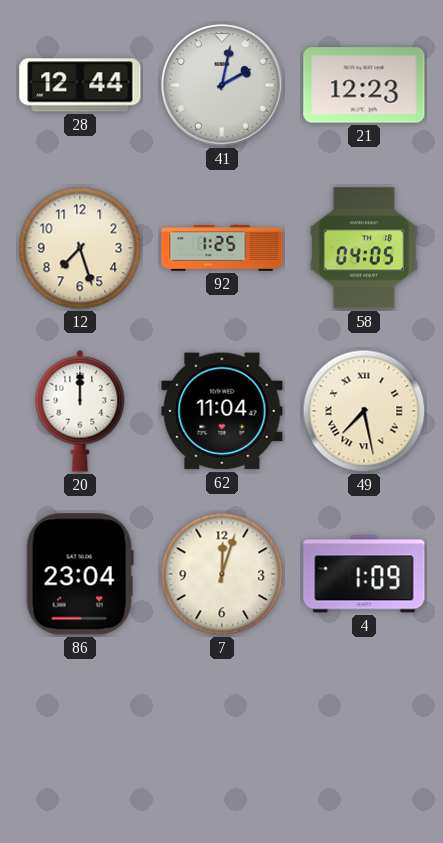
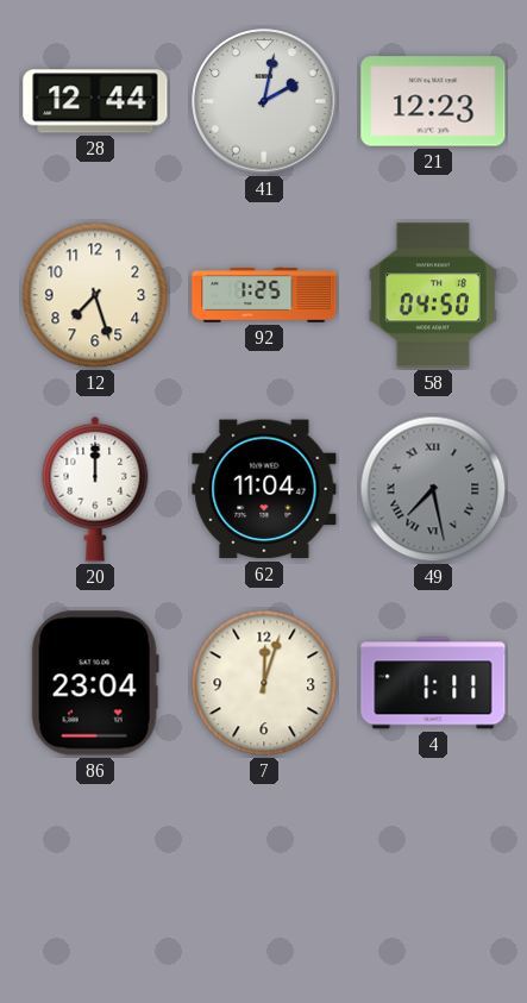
58: 04:05 -> 04:50 (433, 295)
49 dial: cream -> grey (433, 489)
4: 1:09 -> 1:11 (433, 683)
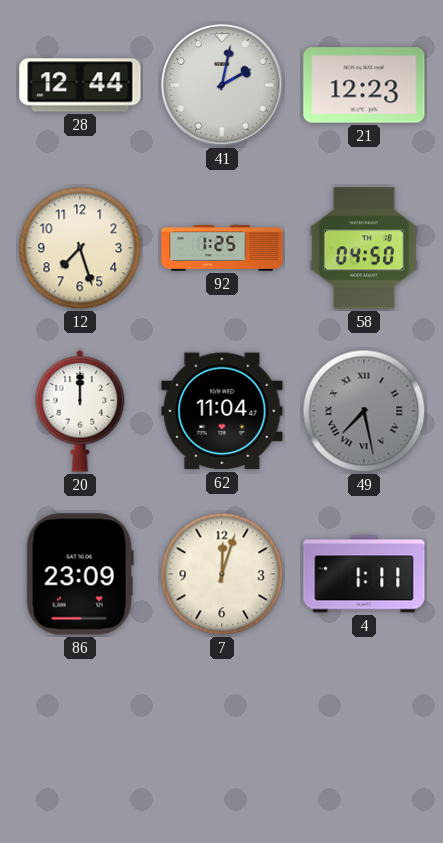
86: 23:04 -> 23:09 (80, 574)
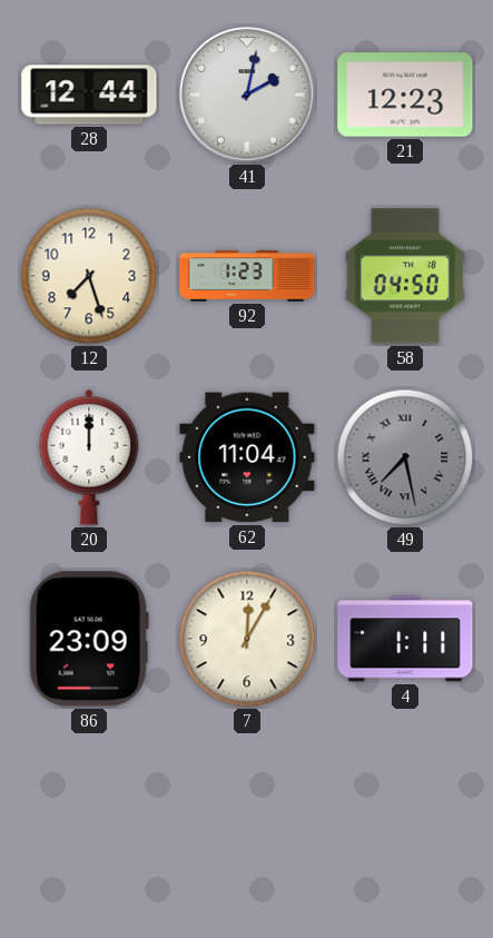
92: 1:25 -> 1:23 (247, 277)
7: 12:03 -> 12:05 (247, 639)
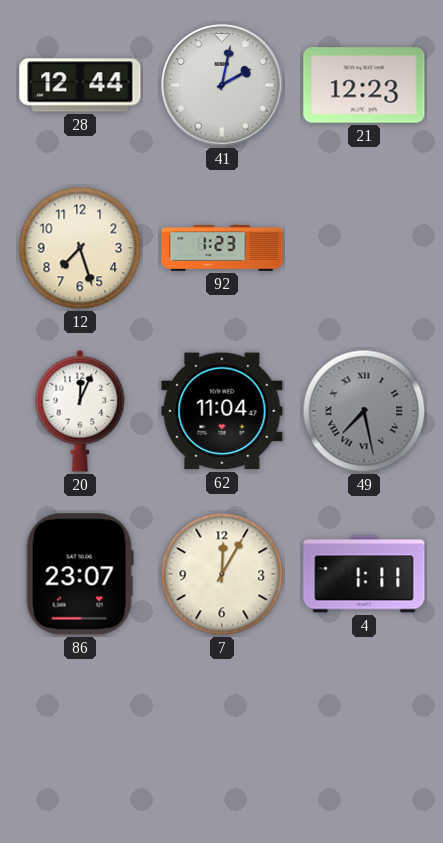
58: 04:50 -> none (405, 276)
20: 12:00 -> 12:04 (80, 411)
86: 23:09 -> 23:07 (80, 574)
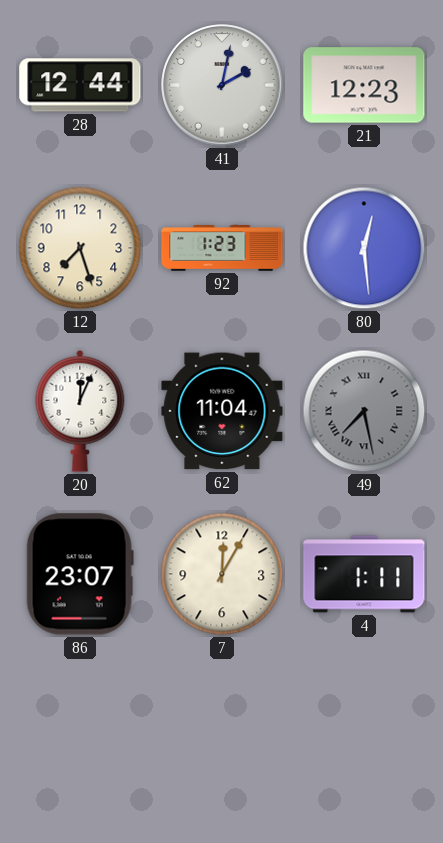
80: none -> 12:29 (364, 248)
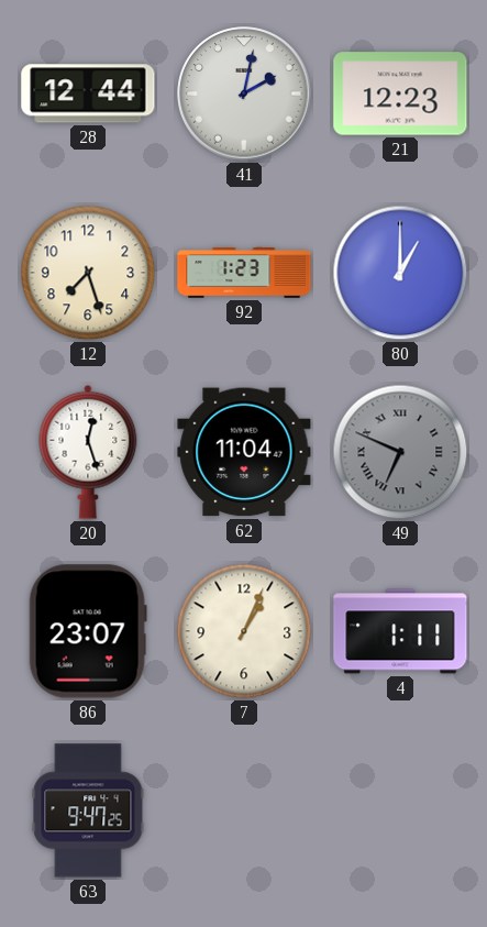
80: 12:29 -> 1:00 (400, 273)
20: 12:04 -> 12:27 (88, 452)
49: 7:28 -> 6:49 (400, 452)
7: 12:05 -> 1:04 (244, 631)
63: none -> 9:47 (88, 810)
